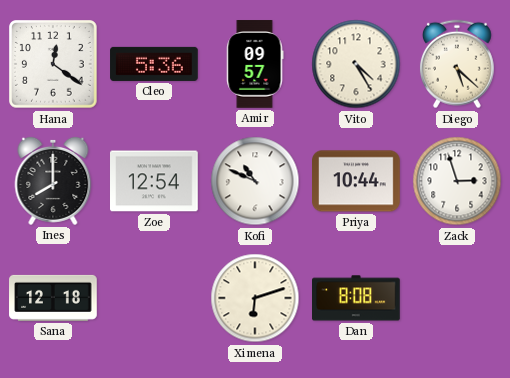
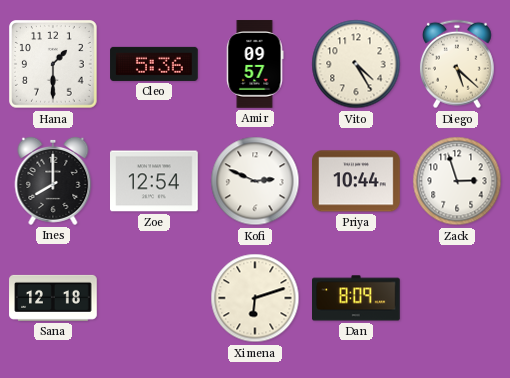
Hana: 12:21 -> 1:30 (53, 64)
Kofi: 10:49 -> 2:49 (255, 181)
Dan: 8:08 -> 8:09 (356, 298)
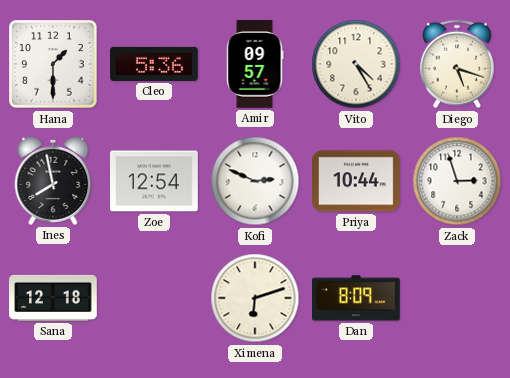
Diego: 5:22 -> 5:18 (457, 64)
Ines: 8:00 -> 7:58 (53, 181)
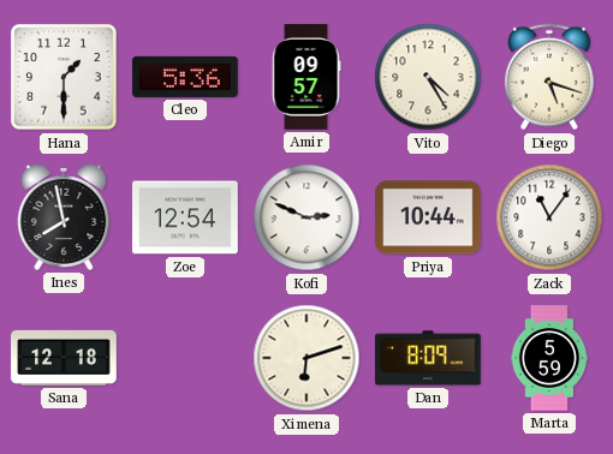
Zack: 2:57 -> 11:06 (549, 217)
Marta: none -> 5:59 (549, 358)
